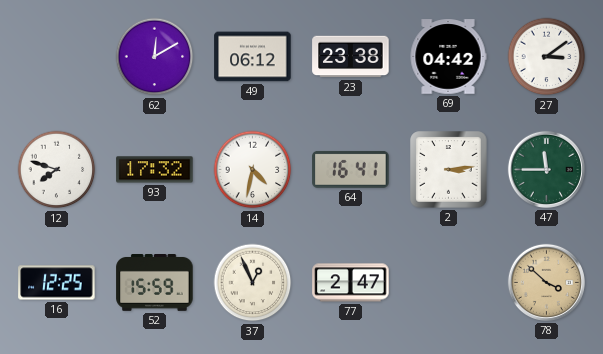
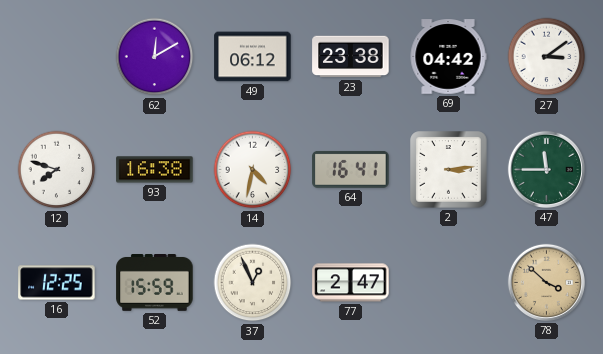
93: 17:32 -> 16:38 (155, 170)
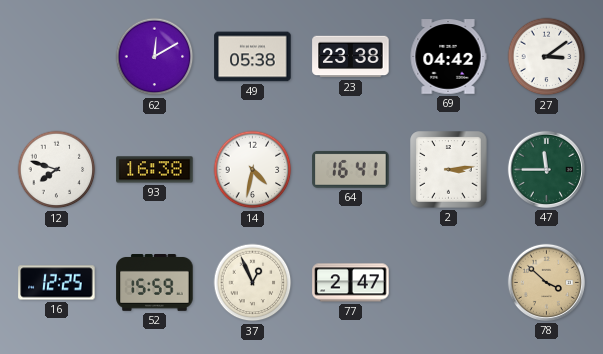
49: 06:12 -> 05:38 (253, 57)
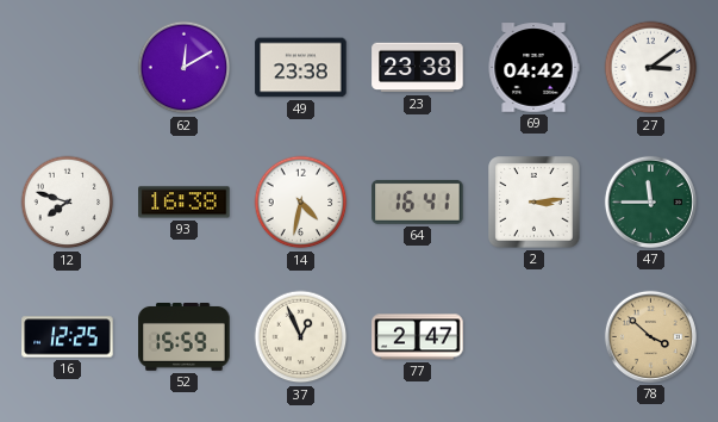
49: 05:38 -> 23:38 (301, 68)
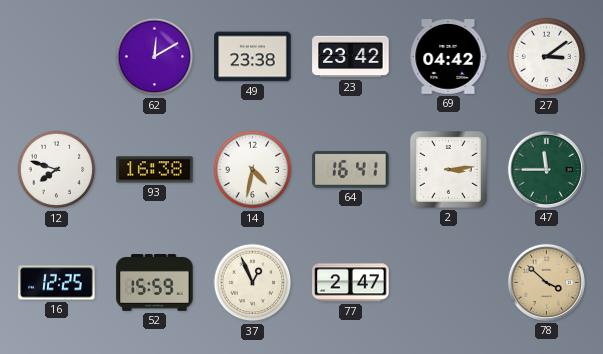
23: 23:38 -> 23:42 (351, 57)
